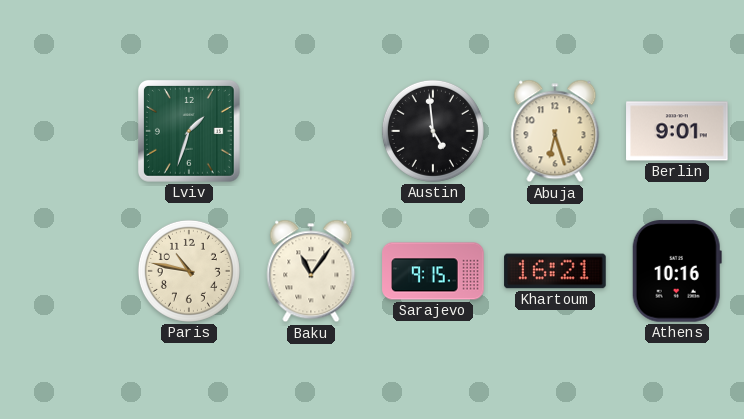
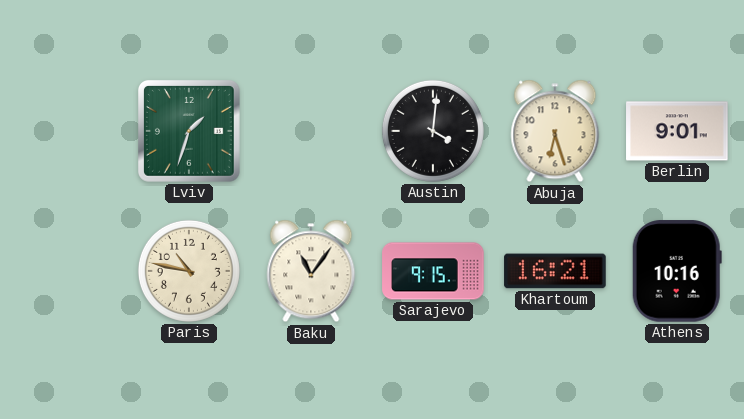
Austin: 4:59 -> 4:01 (433, 131)
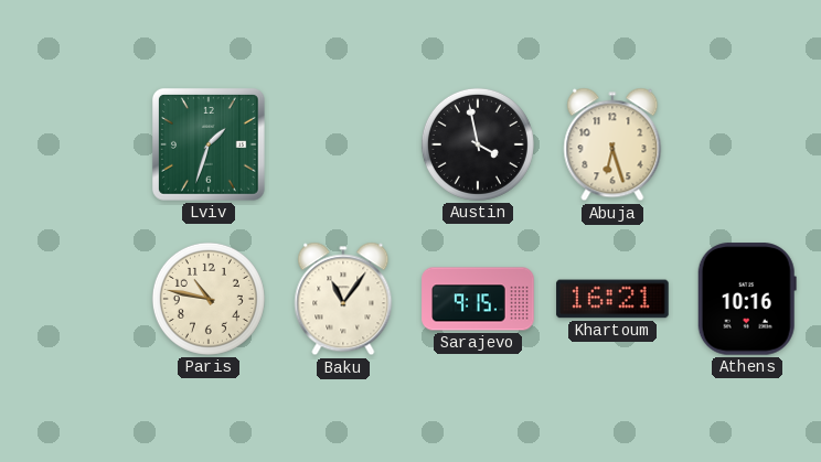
Austin: 4:01 -> 3:58 (478, 144)
Berlin: 9:01 -> none (677, 131)
